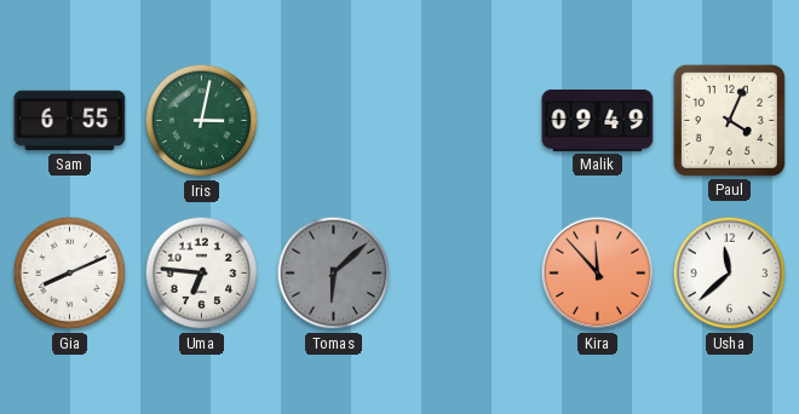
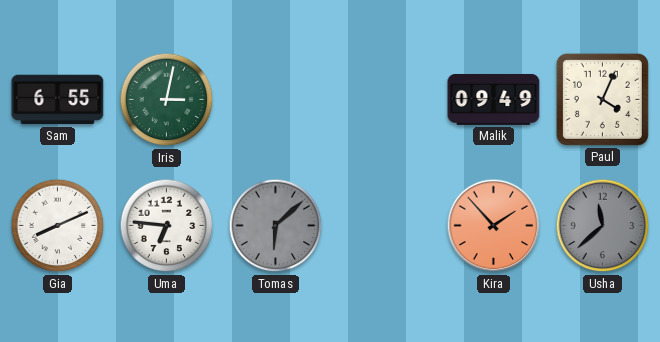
Kira: 11:53 -> 1:53 (494, 226)
Usha dial: white -> grey (603, 226)
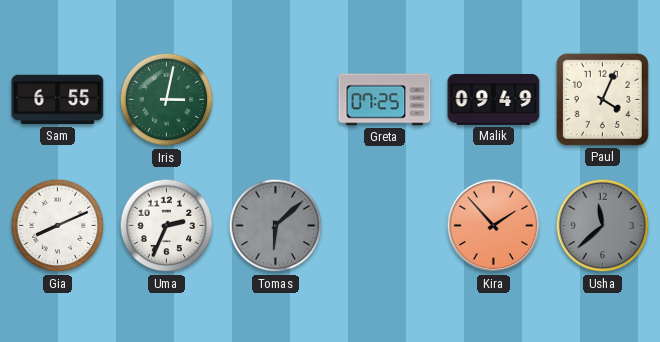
Greta: none -> 07:25 (385, 100)
Uma: 6:46 -> 2:34 (167, 226)
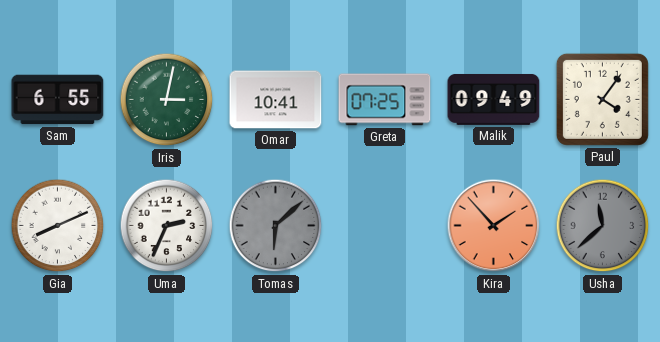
Omar: none -> 10:41 (276, 100)
Paul: 4:04 -> 4:06 (602, 99)
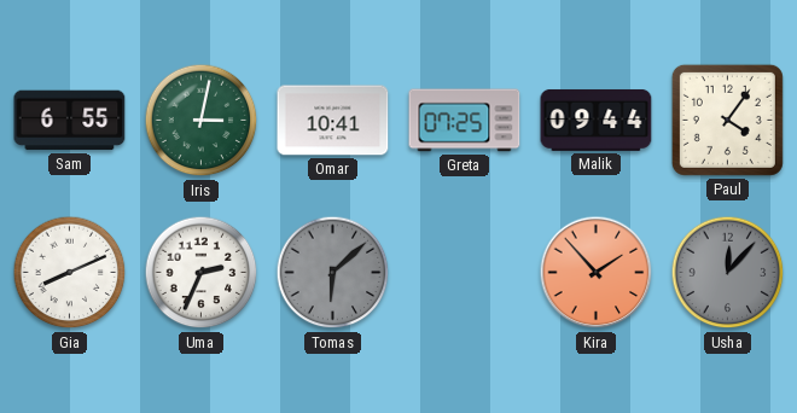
Malik: 09:49 -> 09:44 (597, 120)
Usha: 11:38 -> 12:07 (728, 273)
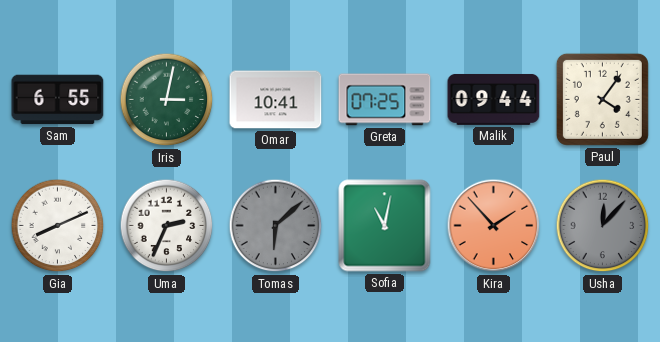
Sofia: none -> 11:02 (385, 226)
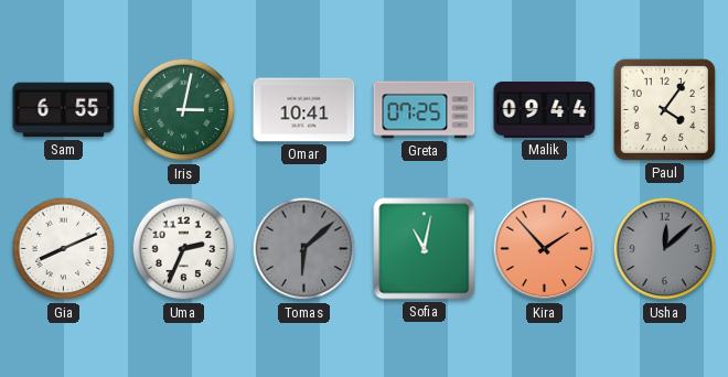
Usha: 12:07 -> 12:08 (665, 249)
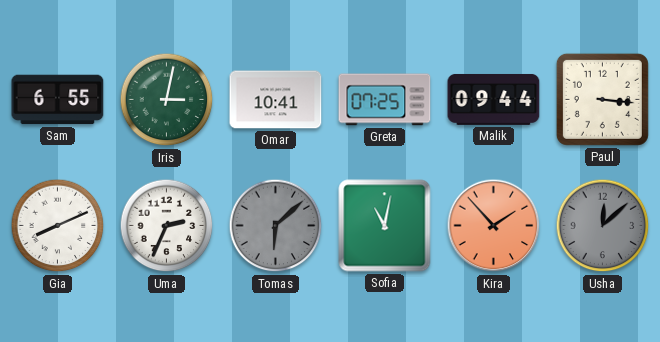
Paul: 4:06 -> 3:16 (602, 99)
